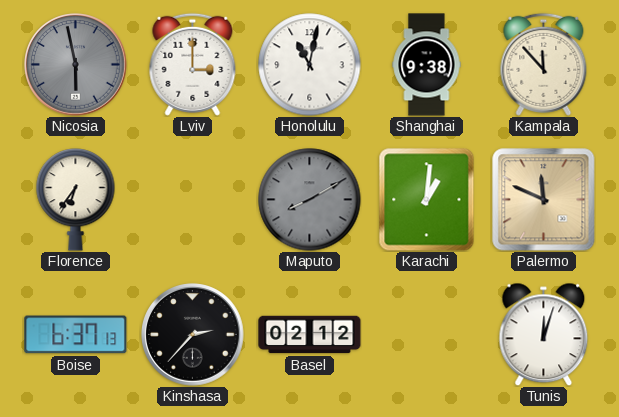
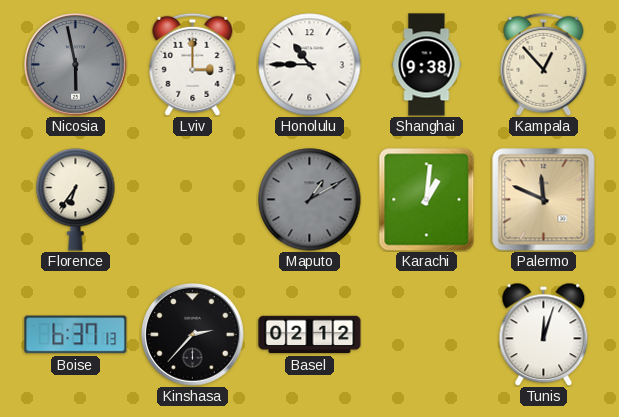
Honolulu: 11:02 -> 10:45 (310, 65)
Kampala: 11:53 -> 12:53 (544, 64)
Maputo: 8:10 -> 1:10 (310, 200)
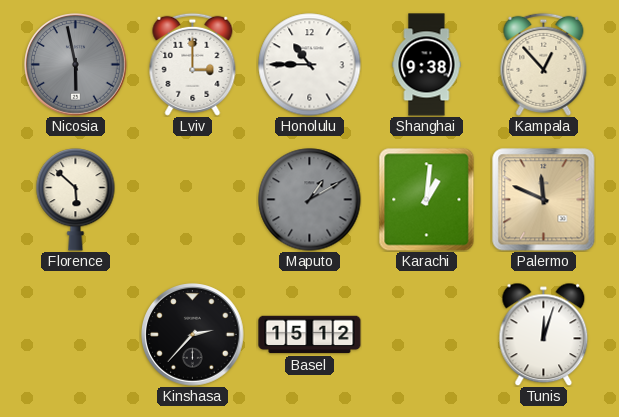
Florence: 6:36 -> 5:52 (76, 200)
Boise: 6:37 -> none (76, 335)
Basel: 02:12 -> 15:12 (310, 335)
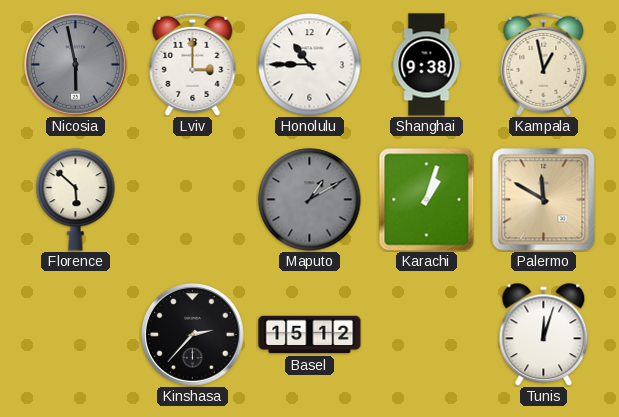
Kampala: 12:53 -> 12:58 (544, 64)
Karachi: 1:01 -> 1:03 (427, 200)
Palermo: 11:49 -> 11:50 (544, 200)
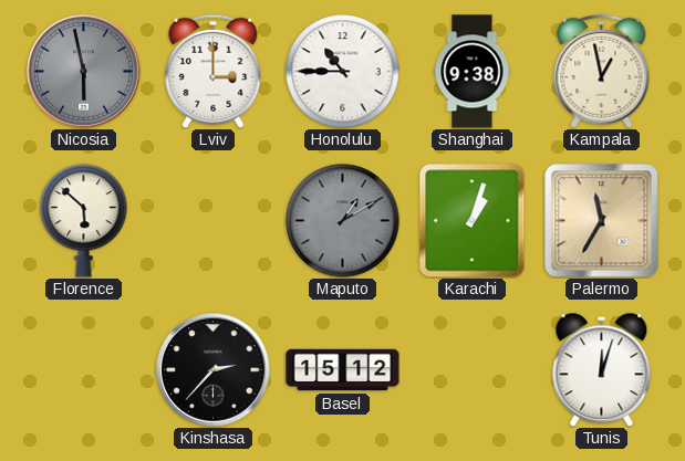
Palermo: 11:50 -> 11:35 (602, 221)
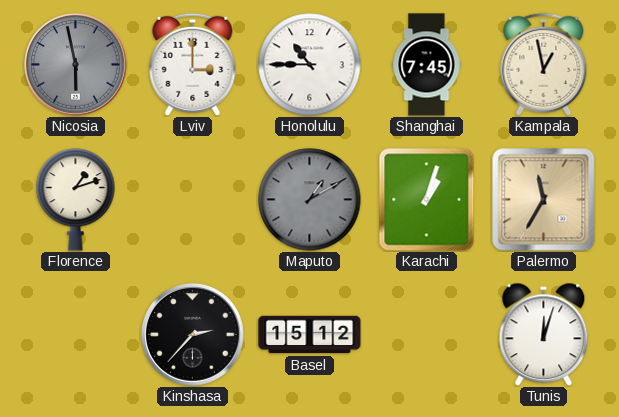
Shanghai: 9:38 -> 7:45 (427, 65)
Florence: 5:52 -> 1:12 (76, 200)
